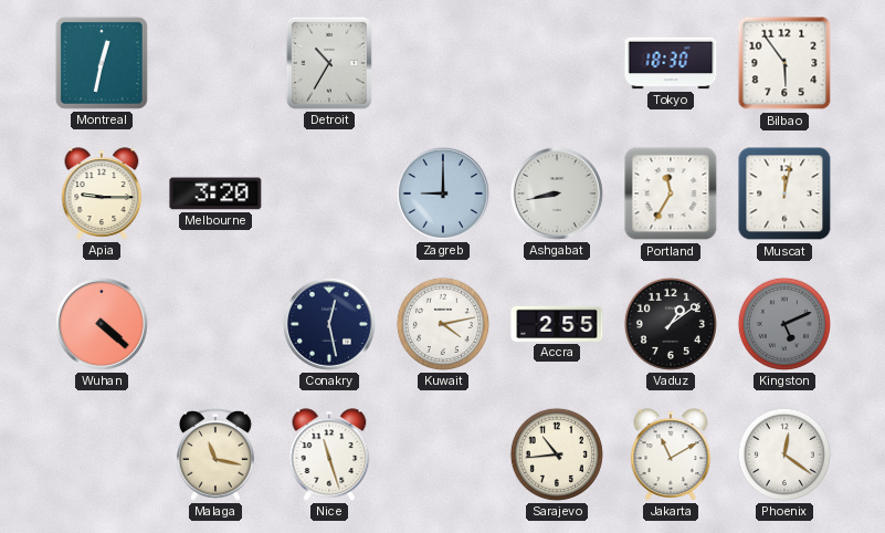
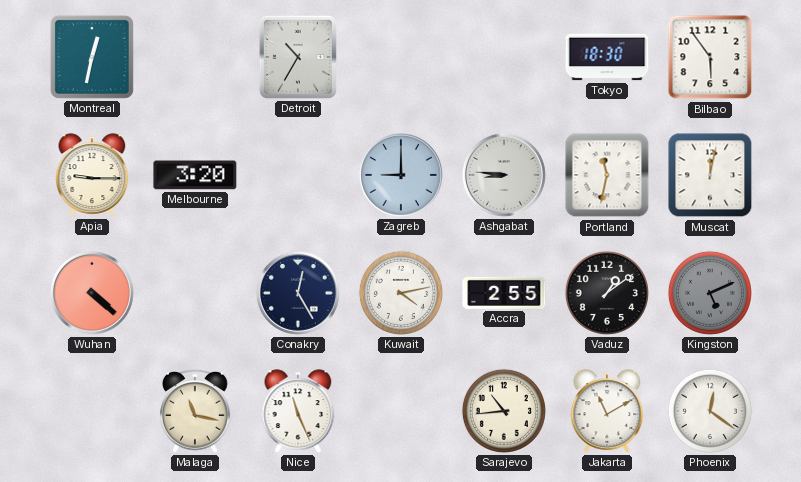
Ashgabat: 8:43 -> 8:46 (504, 175)
Portland: 11:35 -> 11:32 (607, 175)
Conakry: 12:28 -> 12:25 (298, 293)
Nice: 11:27 -> 11:26 (298, 411)
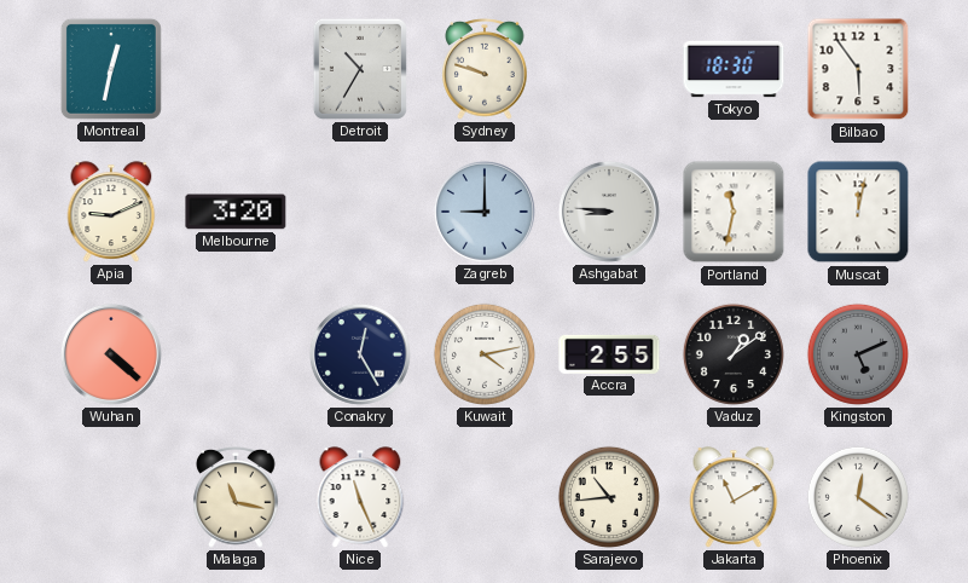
Sydney: none -> 9:48 (485, 70)
Apia: 9:15 -> 9:11 (111, 212)
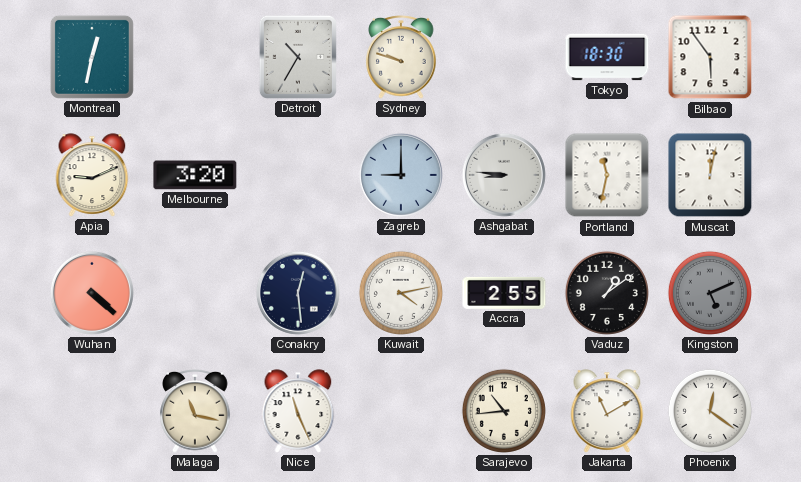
Conakry: 12:25 -> 12:29 (298, 293)
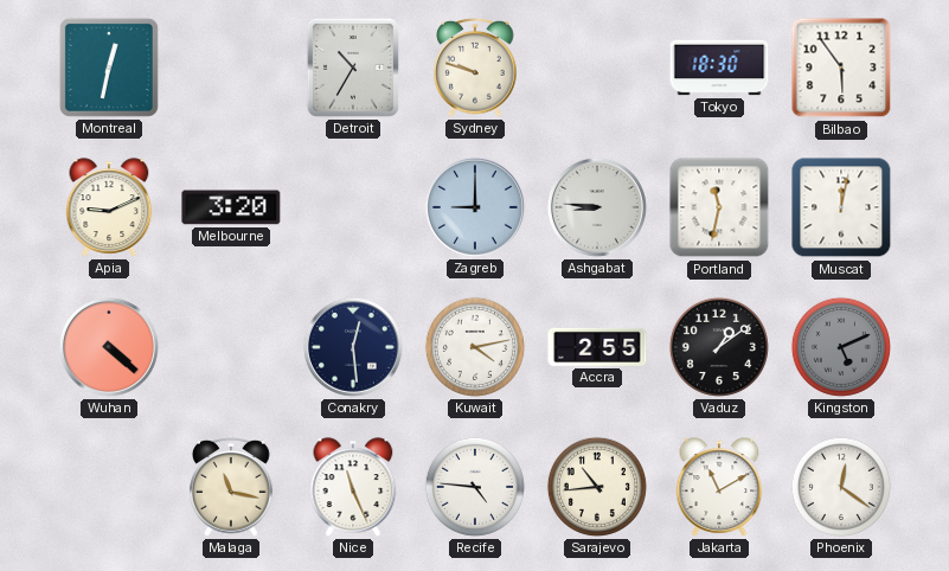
Recife: none -> 4:46 (475, 487)
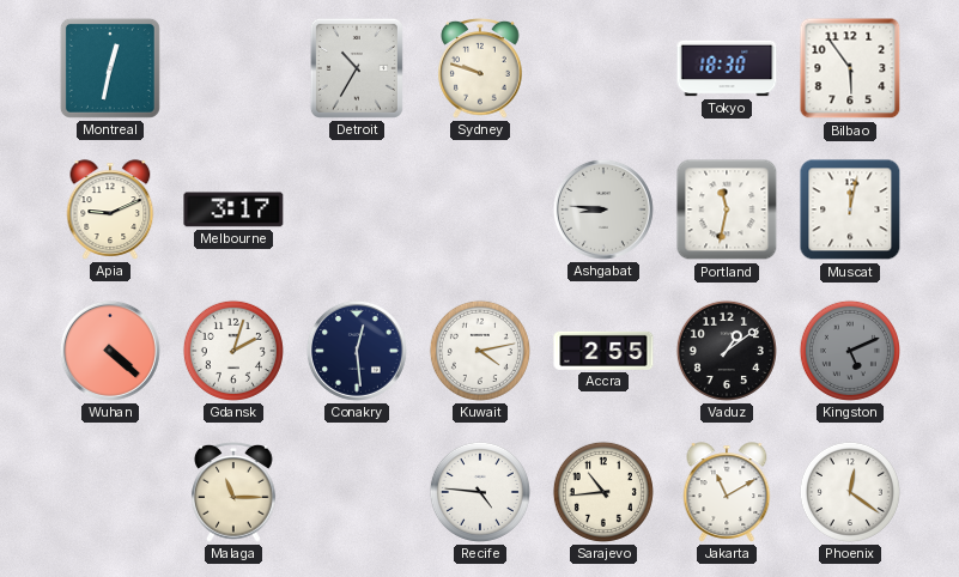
Melbourne: 3:20 -> 3:17 (233, 209)
Zagreb: 9:00 -> none (475, 207)
Gdansk: none -> 2:03 (233, 351)
Malaga: 11:17 -> 11:15 (233, 493)
Nice: 11:26 -> none (353, 487)
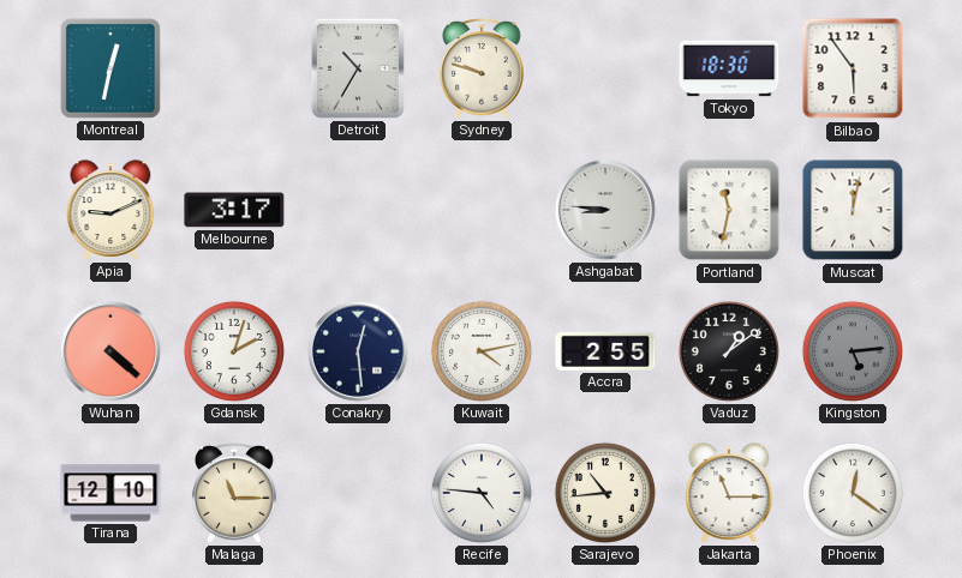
Kingston: 5:11 -> 5:14 (853, 351)
Tirana: none -> 12:10 (110, 493)
Jakarta: 11:10 -> 11:15 (729, 493)
